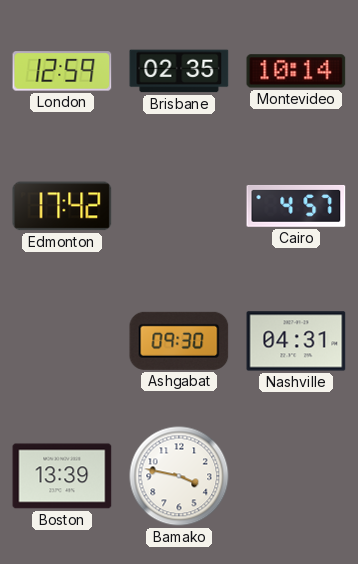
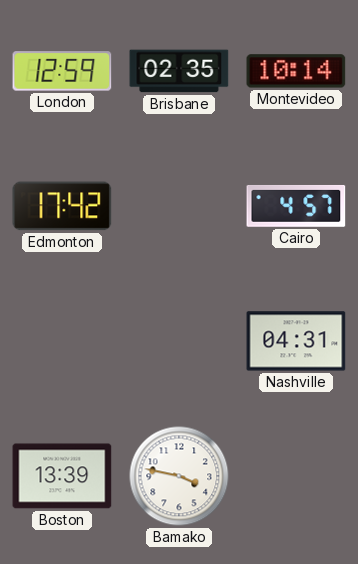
Ashgabat: 09:30 -> none (179, 341)
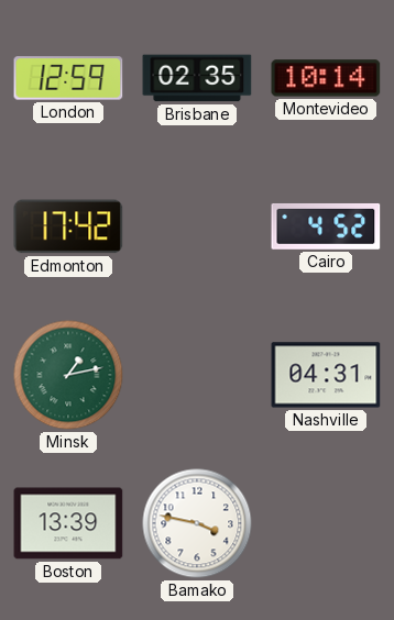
Cairo: 4:57 -> 4:52 (326, 226)
Minsk: none -> 1:13 (68, 375)
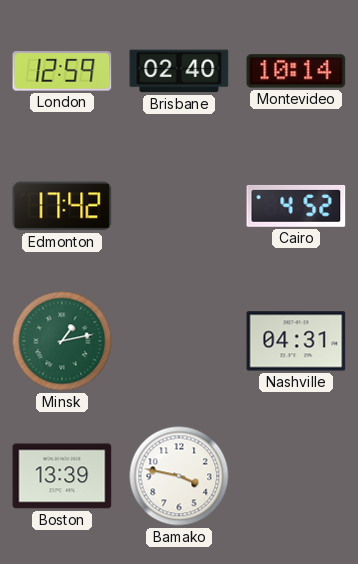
Brisbane: 02:35 -> 02:40 (179, 71)
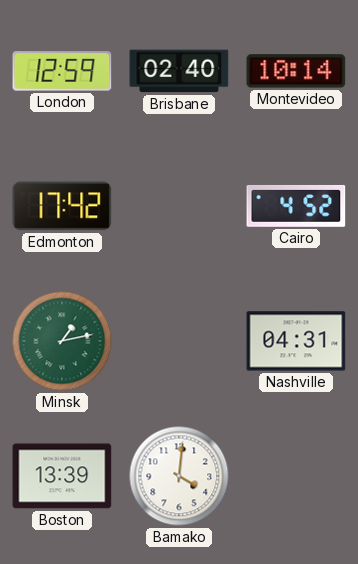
Bamako: 3:47 -> 4:01 (179, 476)
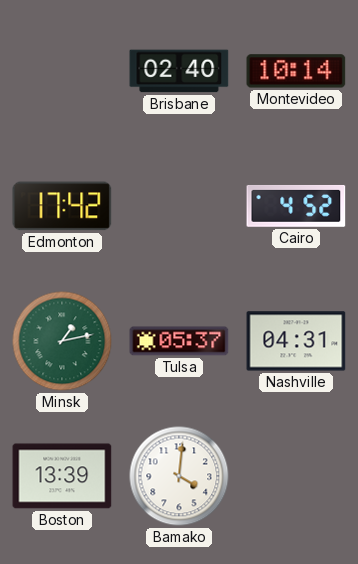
London: 12:59 -> none (62, 71)
Tulsa: none -> 05:37 (179, 341)
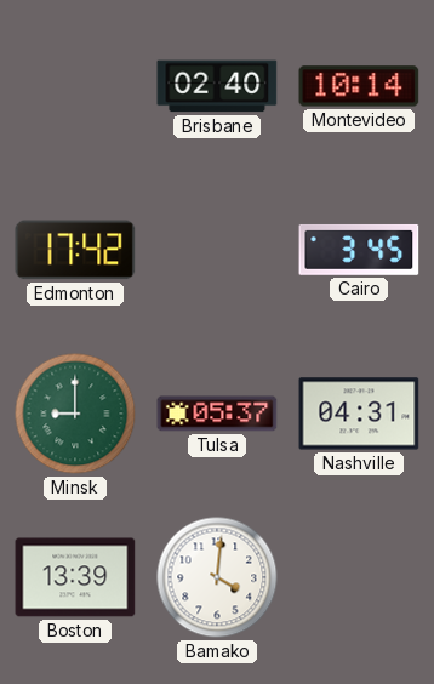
Cairo: 4:52 -> 3:45 (359, 250)
Minsk: 1:13 -> 9:00 (75, 414)
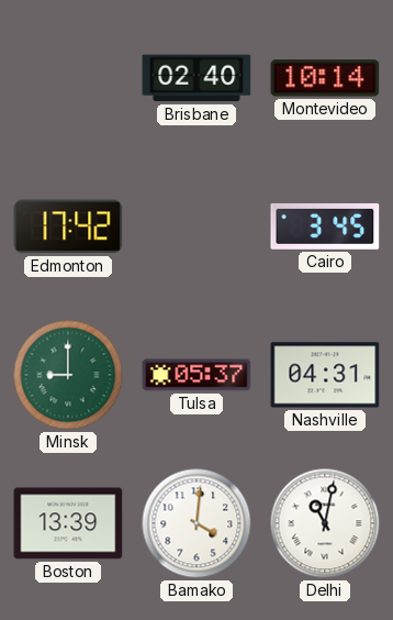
Delhi: none -> 11:02 (325, 523)
